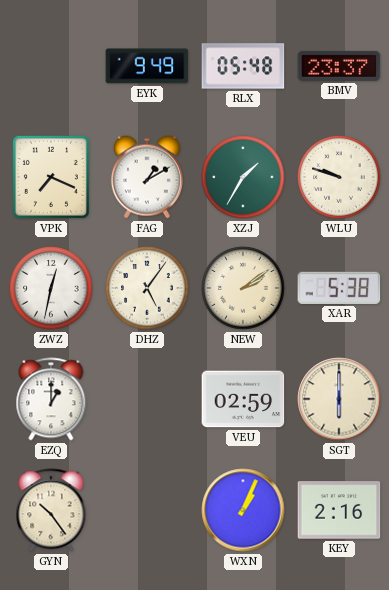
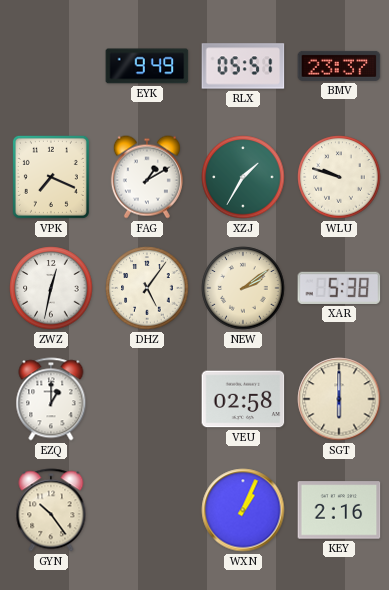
RLX: 05:48 -> 05:51 (243, 66)
VEU: 02:59 -> 02:58 (243, 399)
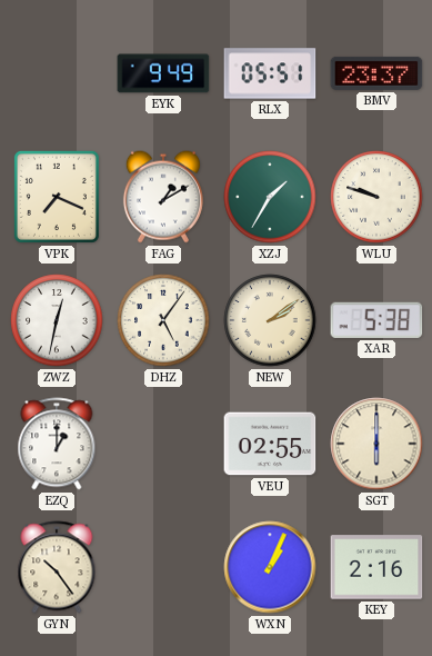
VEU: 02:58 -> 02:55 (270, 444)
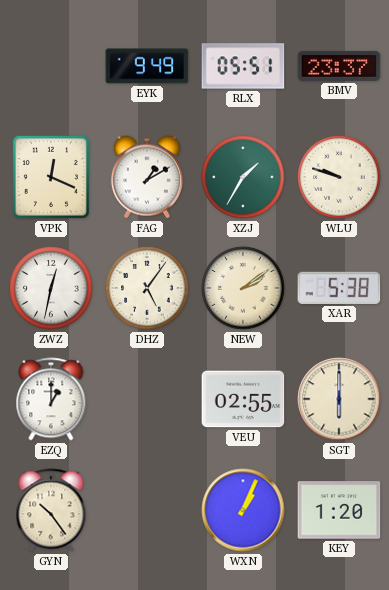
VPK: 7:19 -> 12:19 (51, 177)
KEY: 2:16 -> 1:20 (339, 510)
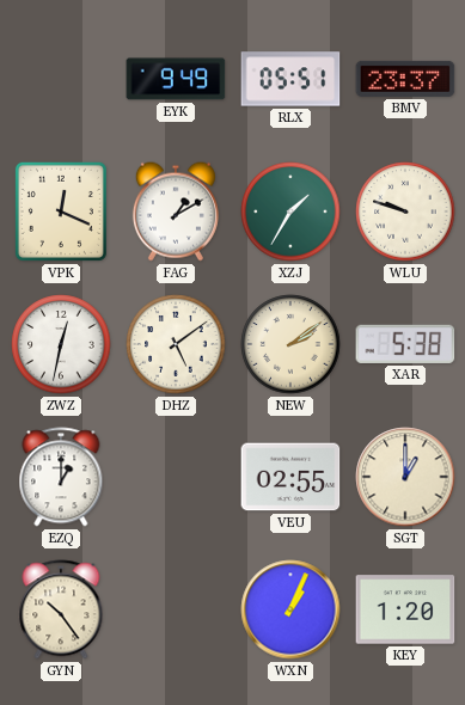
DHZ: 5:06 -> 5:09 (176, 344)
SGT: 6:00 -> 1:00 (405, 477)
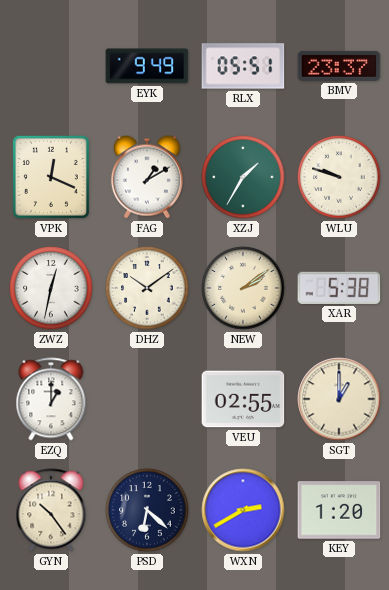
DHZ: 5:09 -> 10:09 (147, 288)
PSD: none -> 6:22 (147, 510)
WXN: 1:04 -> 2:40 (243, 510)
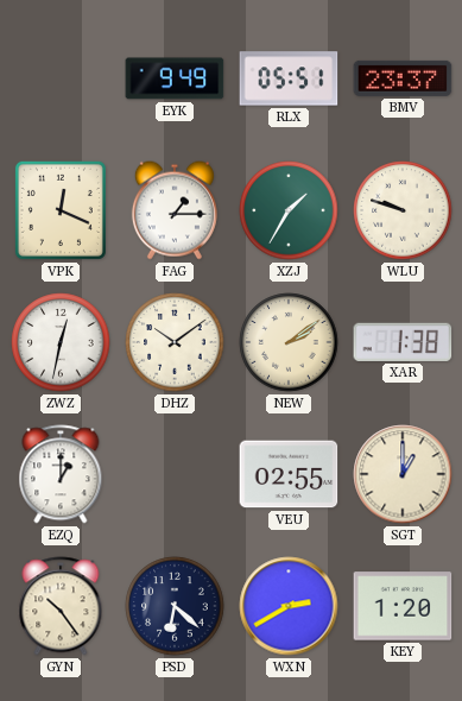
FAG: 1:10 -> 1:15 (175, 210)
XAR: 5:38 -> 1:38 (403, 342)
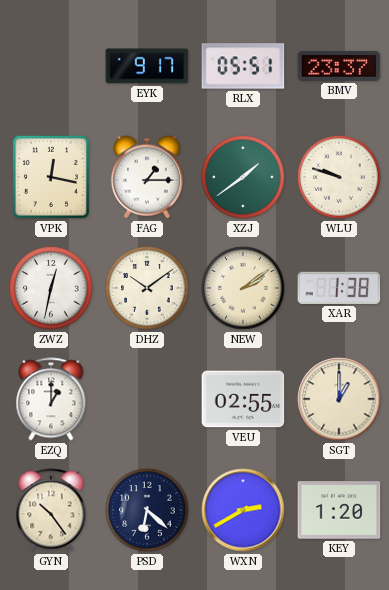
EYK: 9:49 -> 9:17 (147, 66)
VPK: 12:19 -> 12:17 (51, 177)
XZJ: 1:35 -> 1:39 (243, 177)
